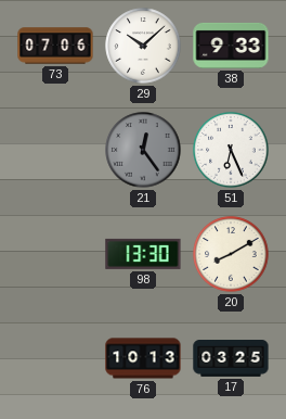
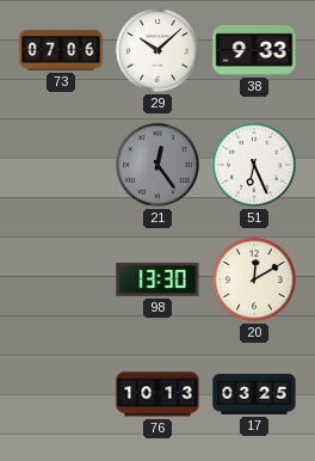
20: 8:10 -> 12:10 (254, 279)
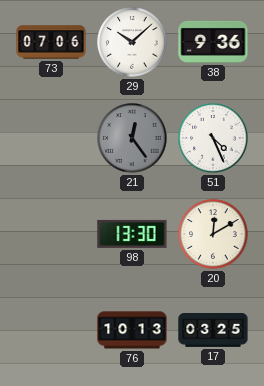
38: 9:33 -> 9:36 (213, 42)
51: 6:26 -> 4:26 (213, 138)
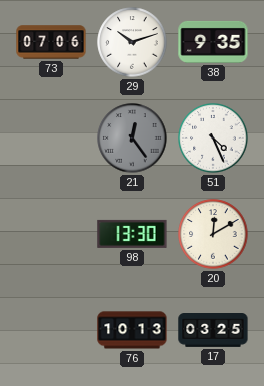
29: 10:08 -> 10:12 (132, 42)
38: 9:36 -> 9:35 (213, 42)
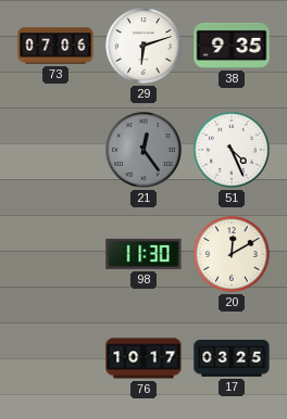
29: 10:12 -> 6:12 (143, 46)
98: 13:30 -> 11:30 (143, 254)
76: 10:13 -> 10:17 (143, 358)
